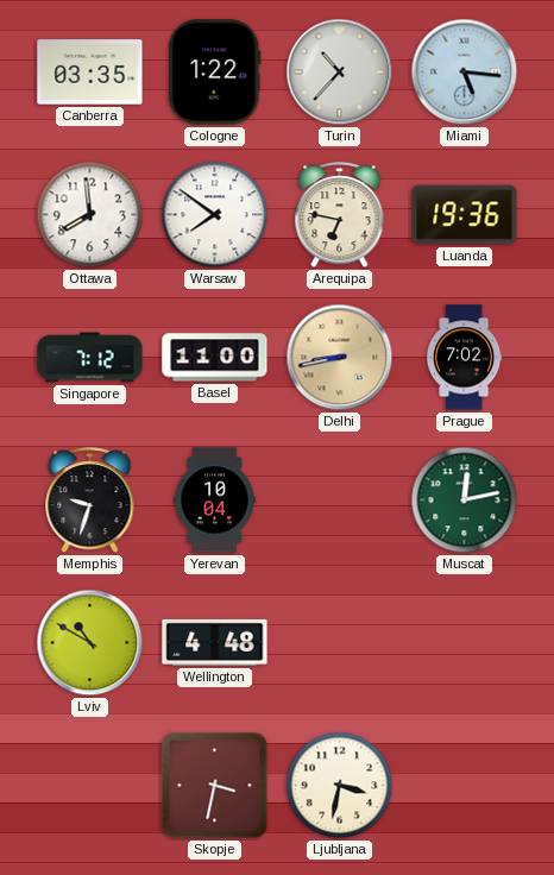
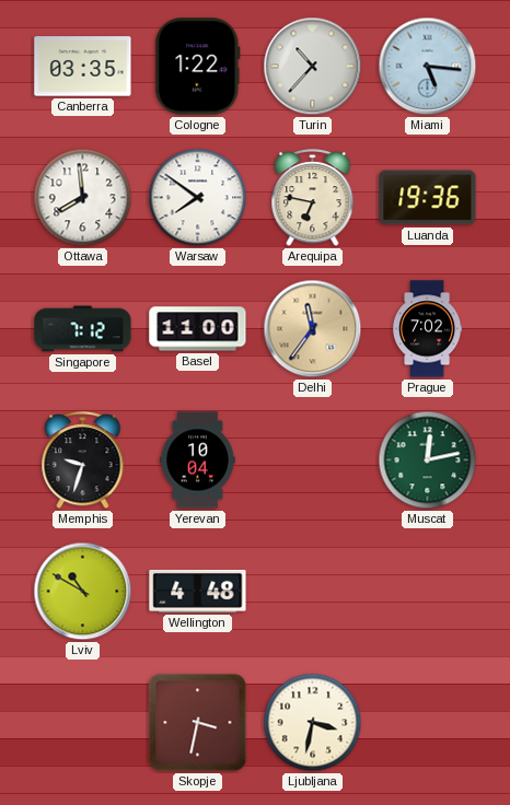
Delhi: 8:43 -> 11:36 (313, 329)
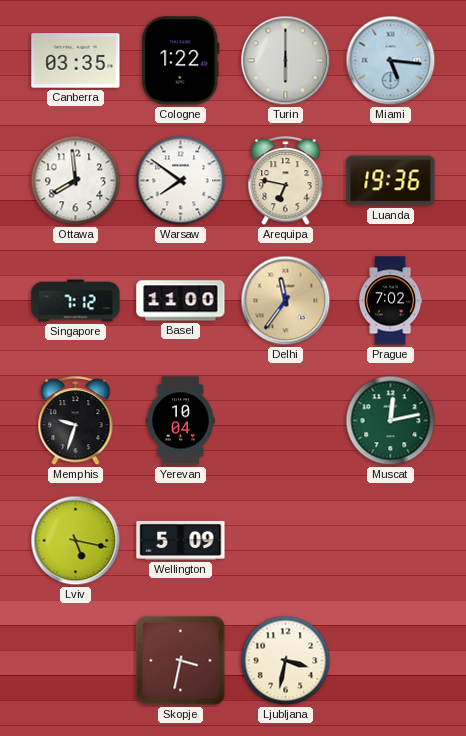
Turin: 10:37 -> 6:00 (286, 61)
Lviv: 10:50 -> 5:17 (76, 541)
Wellington: 4:48 -> 5:09 (181, 540)
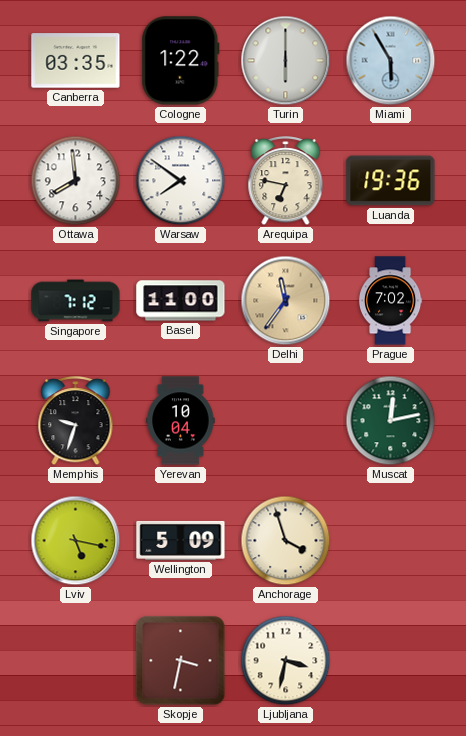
Miami: 5:16 -> 5:55 (391, 61)
Anchorage: none -> 3:57 (286, 541)
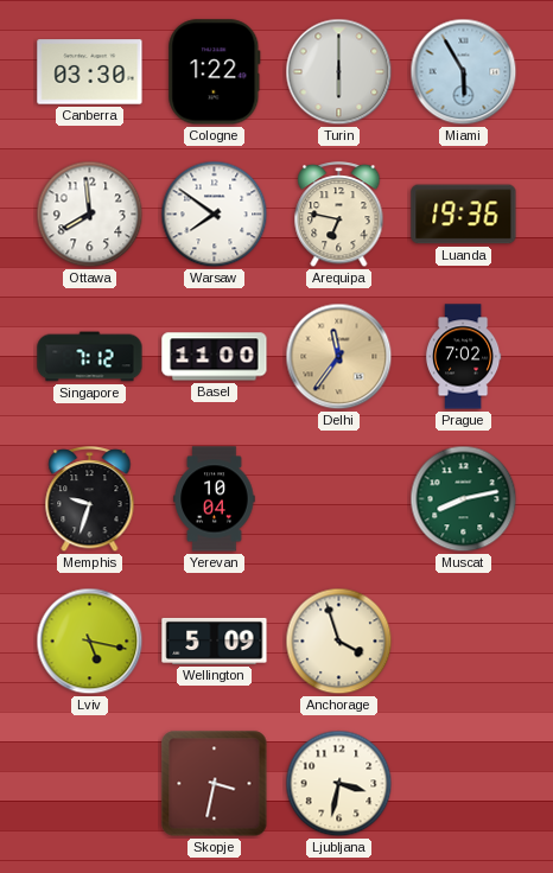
Canberra: 03:35 -> 03:30 (90, 72)
Muscat: 12:13 -> 8:13 (464, 499)
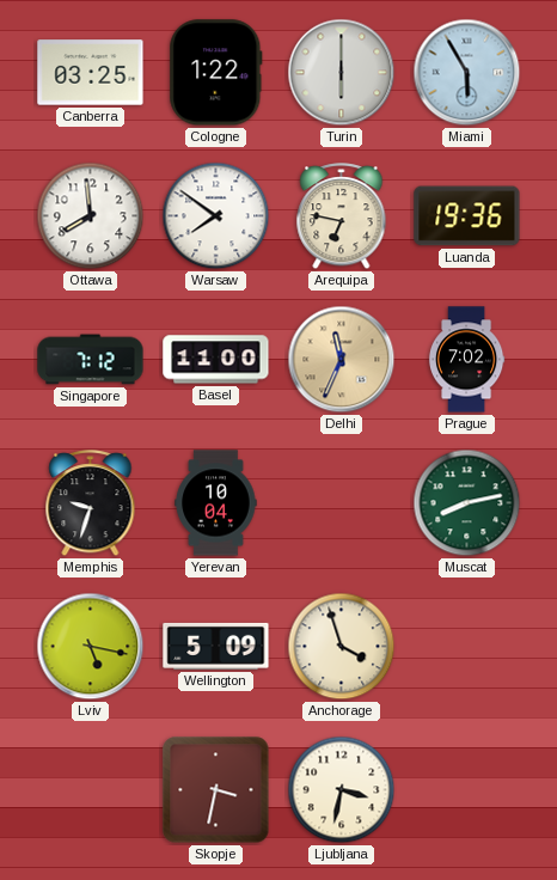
Canberra: 03:30 -> 03:25 (91, 73)
Delhi: 11:36 -> 11:34 (342, 360)
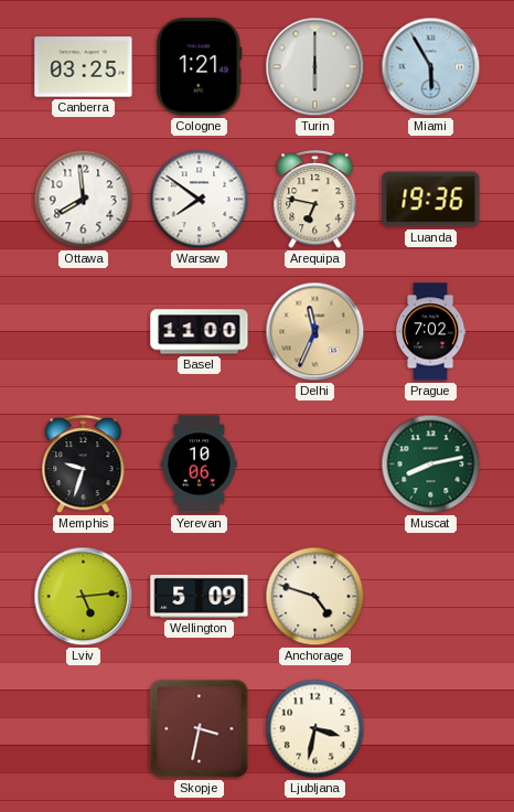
Cologne: 1:22 -> 1:21 (200, 67)
Singapore: 7:12 -> none (91, 360)
Yerevan: 10:04 -> 10:06 (200, 464)
Lviv: 5:17 -> 5:14 (84, 597)
Anchorage: 3:57 -> 4:48 (315, 597)
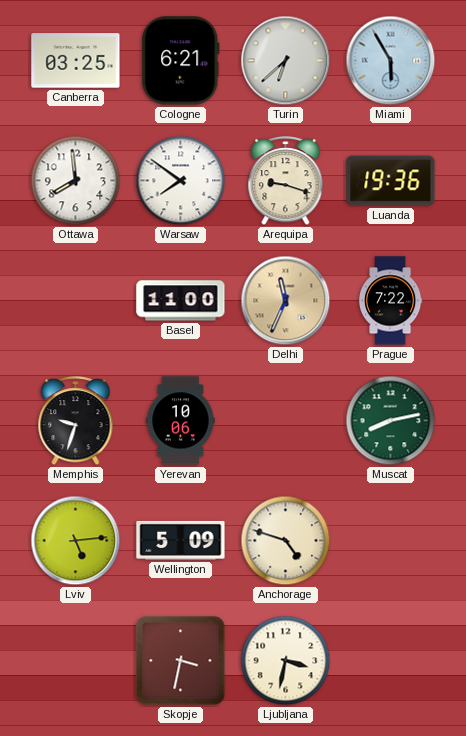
Cologne: 1:21 -> 6:21 (181, 61)
Turin: 6:00 -> 6:38 (286, 61)
Arequipa: 6:47 -> 9:18 (286, 181)
Prague: 7:02 -> 7:22 (390, 301)
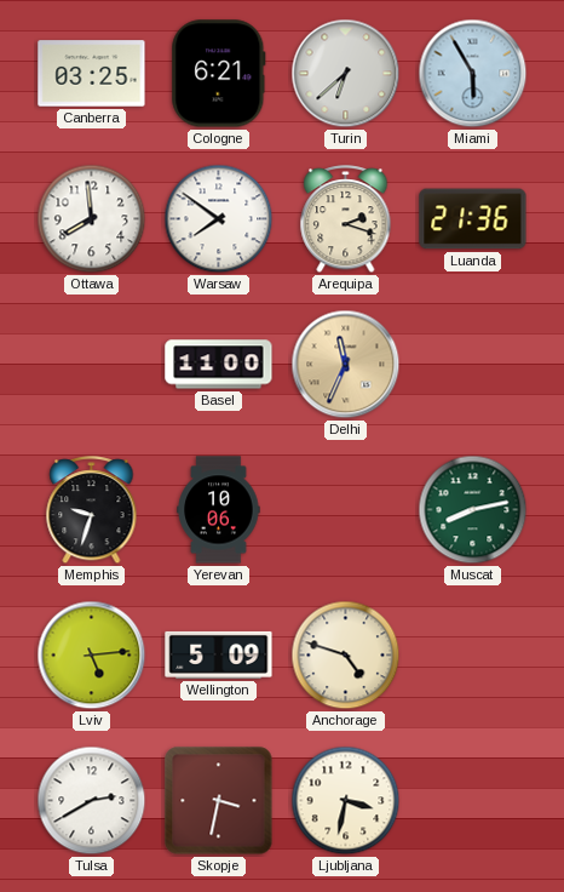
Arequipa: 9:18 -> 2:18 (346, 219)
Luanda: 19:36 -> 21:36 (473, 219)
Prague: 7:22 -> none (390, 301)
Tulsa: none -> 2:40 (92, 801)
